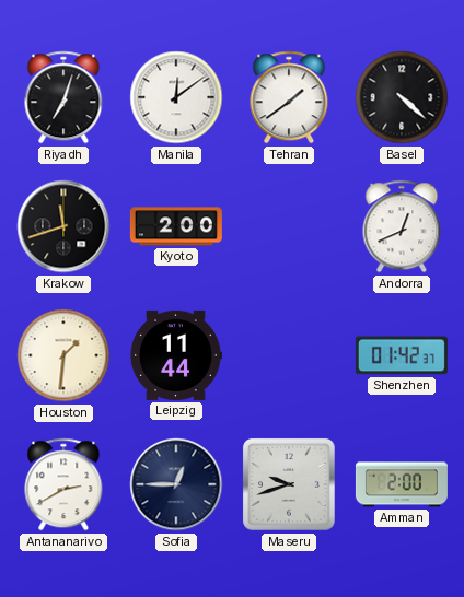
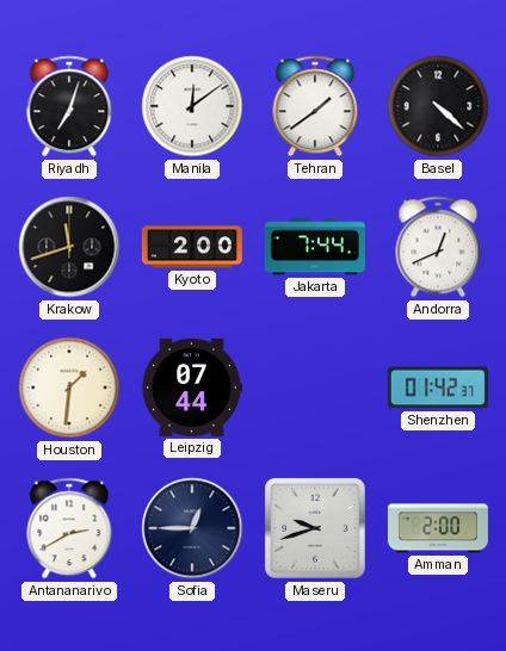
Jakarta: none -> 7:44 (315, 247)
Leipzig: 11:44 -> 07:44 (192, 387)
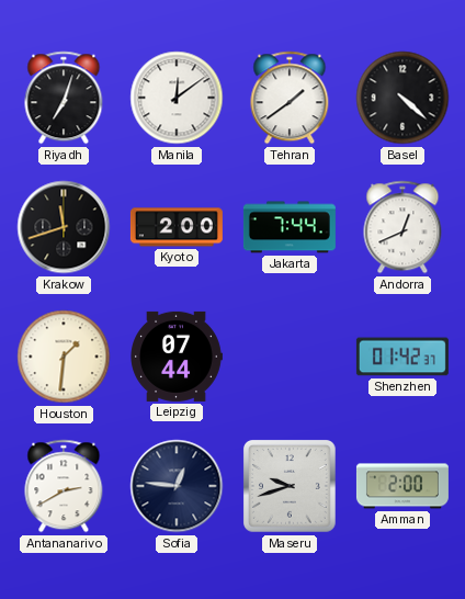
Sofia: 12:45 -> 12:46 (177, 486)
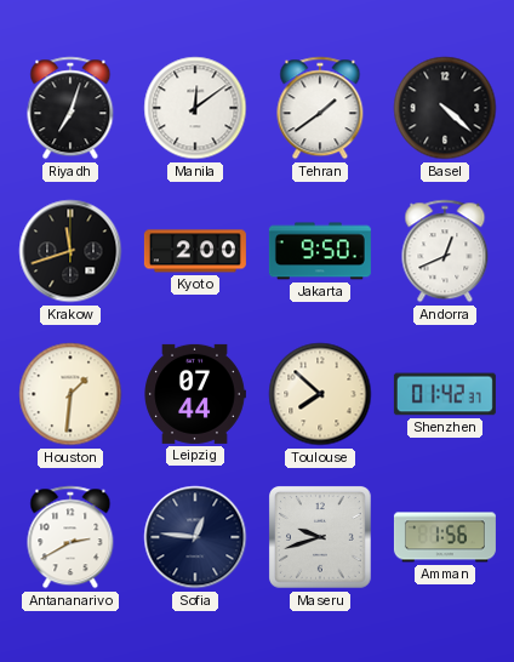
Jakarta: 7:44 -> 9:50 (320, 251)
Toulouse: none -> 7:52 (320, 394)
Amman: 2:00 -> 1:56 (445, 537)
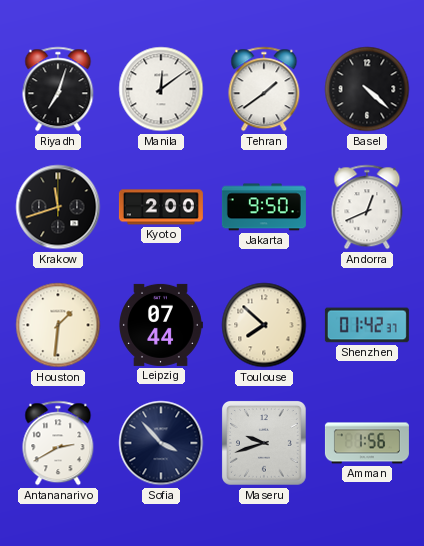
Sofia: 12:46 -> 3:53 (161, 443)
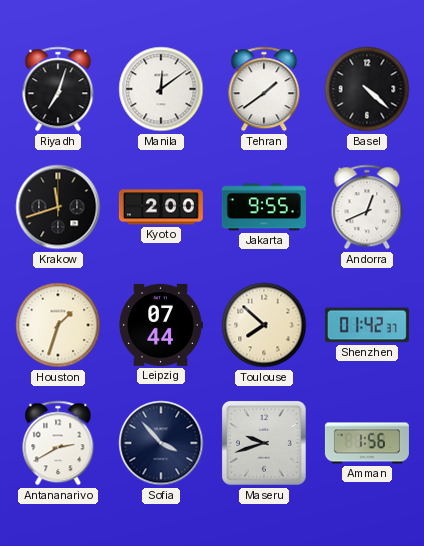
Jakarta: 9:50 -> 9:55 (264, 207)
Houston: 1:31 -> 1:33 (58, 325)
